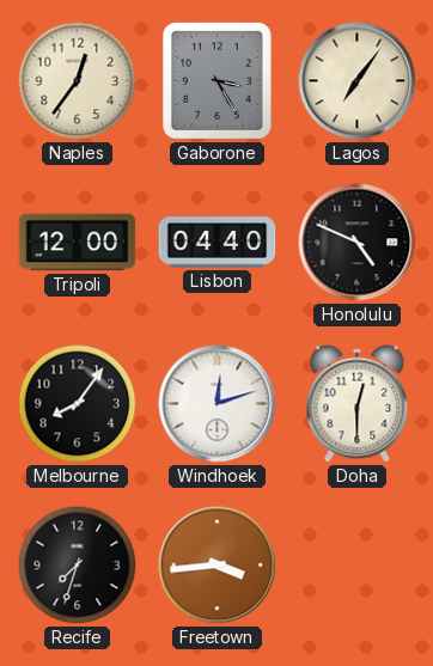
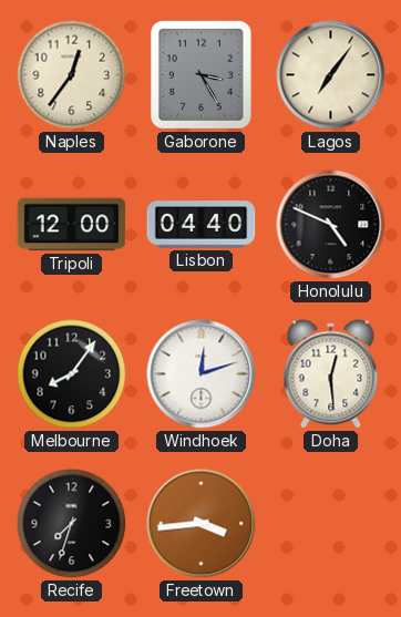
Doha: 12:30 -> 12:29 (331, 374)
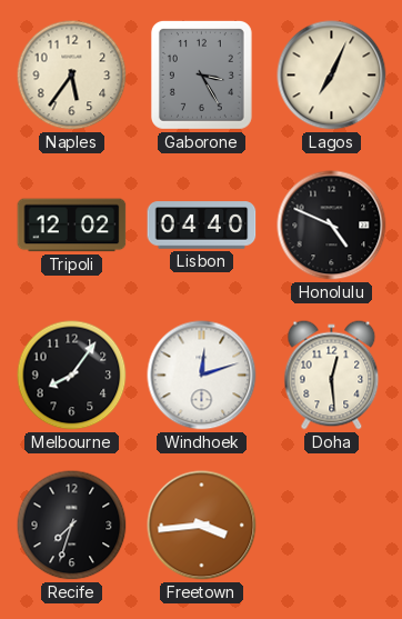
Naples: 12:36 -> 5:36 (72, 76)
Lagos: 7:06 -> 7:04 (332, 76)
Tripoli: 12:00 -> 12:02 (72, 226)
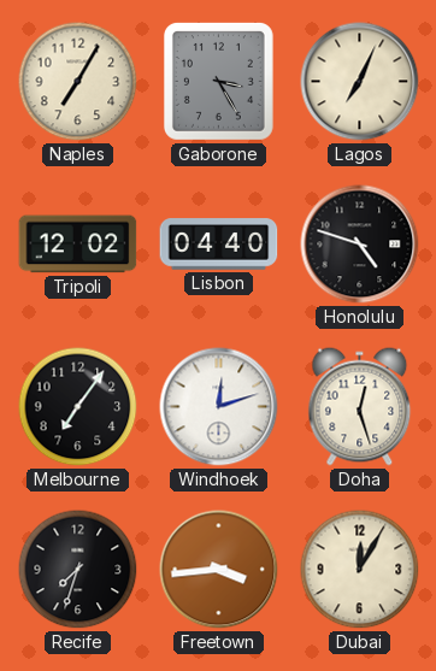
Naples: 5:36 -> 7:05 (78, 82)
Honolulu: 4:49 -> 4:48 (360, 245)
Melbourne: 8:06 -> 7:06 (78, 407)
Doha: 12:29 -> 12:27 (360, 407)
Dubai: none -> 12:05 (360, 570)
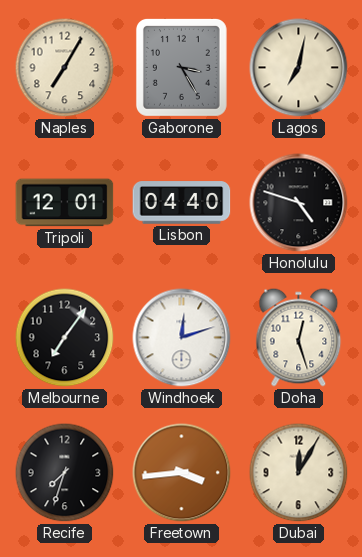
Lagos: 7:04 -> 7:02 (299, 68)
Tripoli: 12:02 -> 12:01 (65, 203)
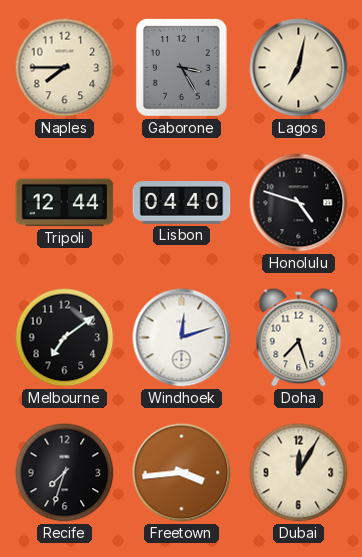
Naples: 7:05 -> 7:45 (65, 68)
Tripoli: 12:01 -> 12:44 (65, 203)
Melbourne: 7:06 -> 7:09 (65, 338)
Doha: 12:27 -> 7:27 (299, 338)
